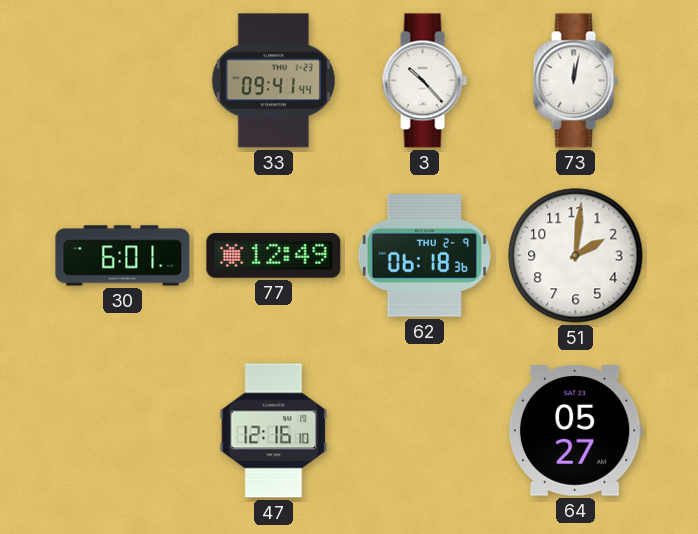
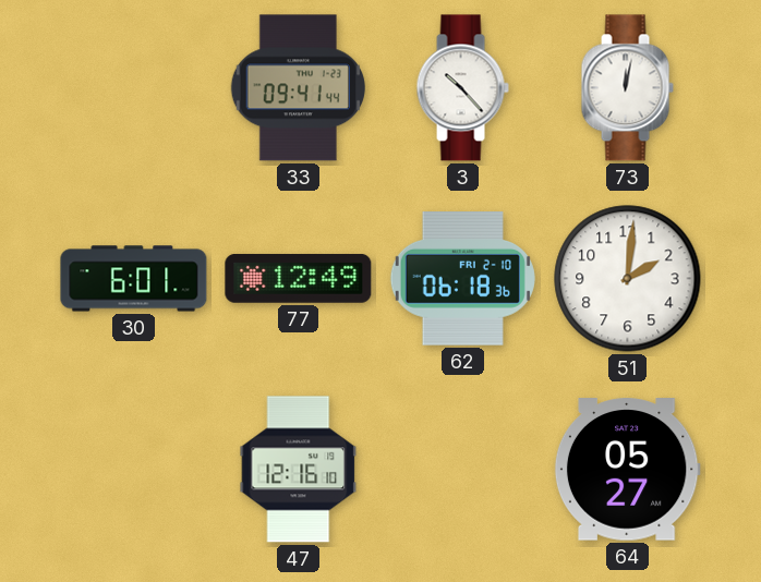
62 date: THU 2-9 -> FRI 2-10 (462, 279)
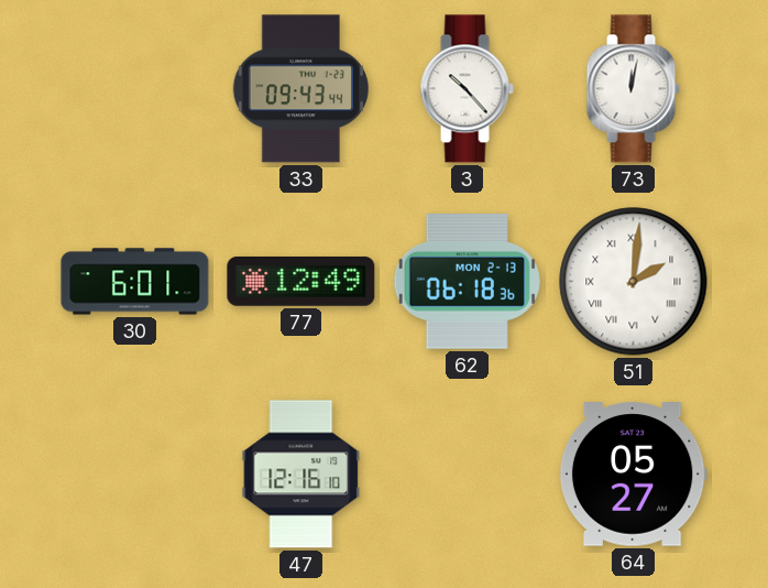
33: 09:41 -> 09:43 (300, 89)
62 date: FRI 2-10 -> MON 2-13 (467, 282)
51 numerals: Arabic -> Roman (634, 282)
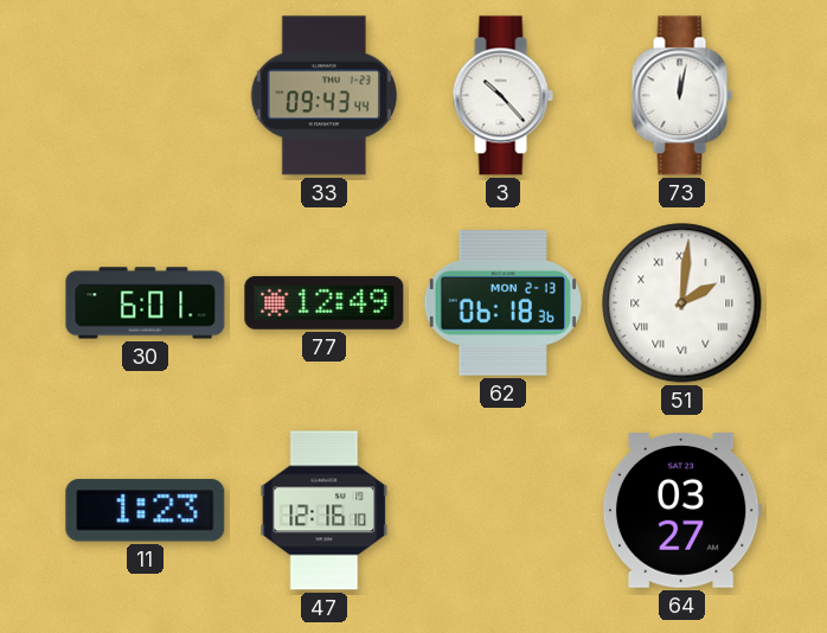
11: none -> 1:23 (146, 511)
64: 05:27 -> 03:27 (681, 511)
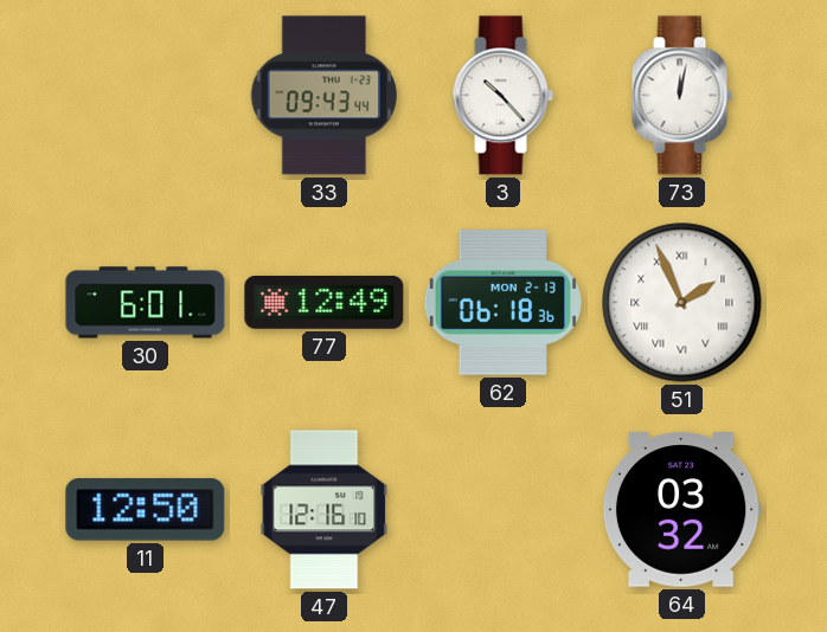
51: 2:01 -> 1:56 (682, 303)
11: 1:23 -> 12:50 (146, 510)
64: 03:27 -> 03:32 (681, 510)
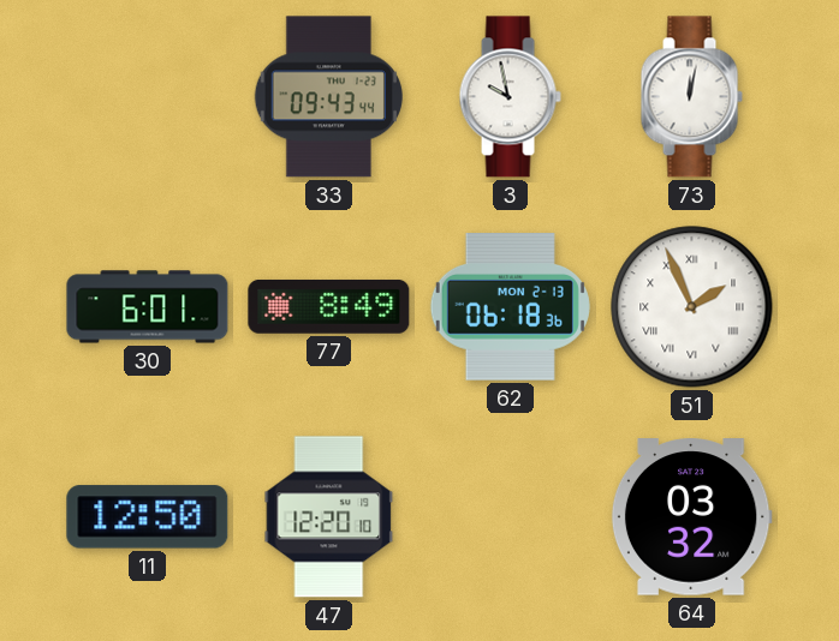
3: 10:23 -> 9:58 (510, 97)
77: 12:49 -> 8:49 (329, 306)
47: 12:16 -> 12:20 (329, 517)
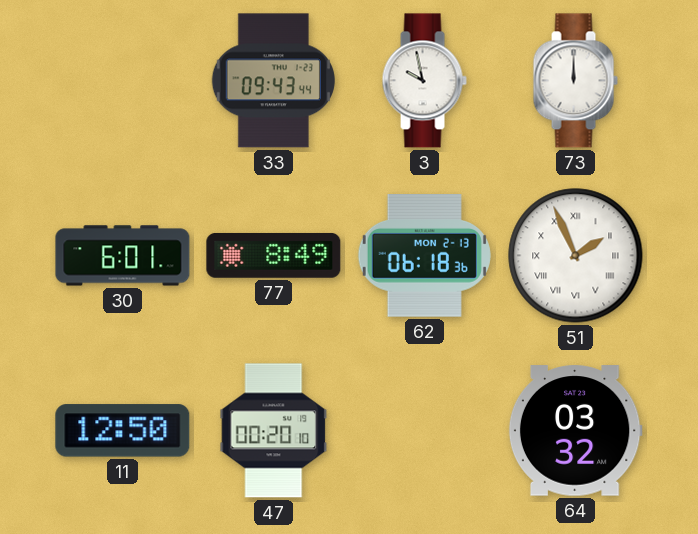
73: 12:02 -> 12:00 (575, 81)
47: 12:20 -> 00:20 (274, 431)
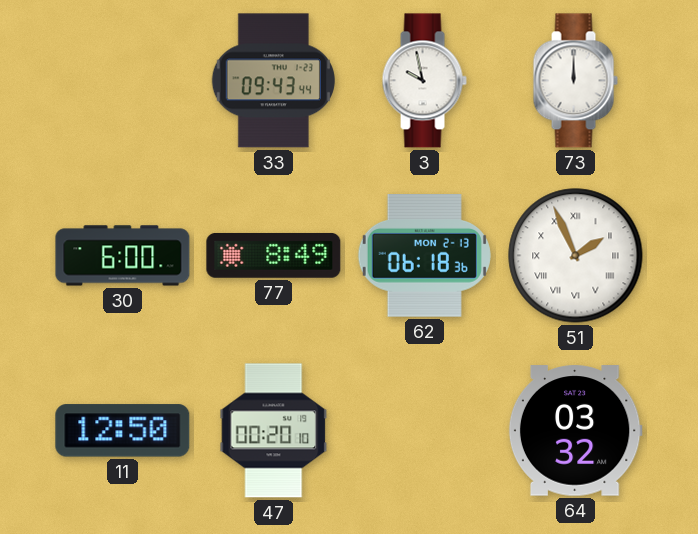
30: 6:01 -> 6:00 (123, 256)
